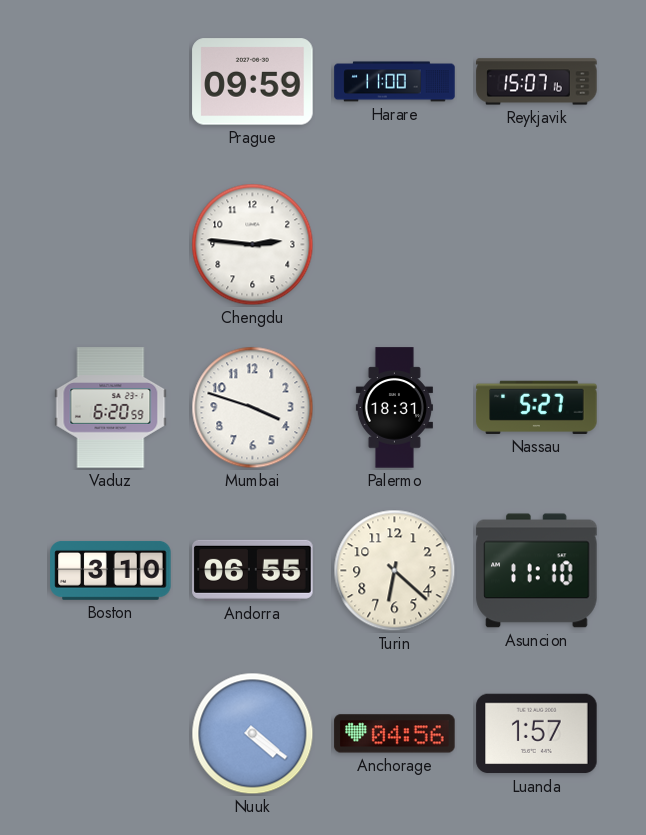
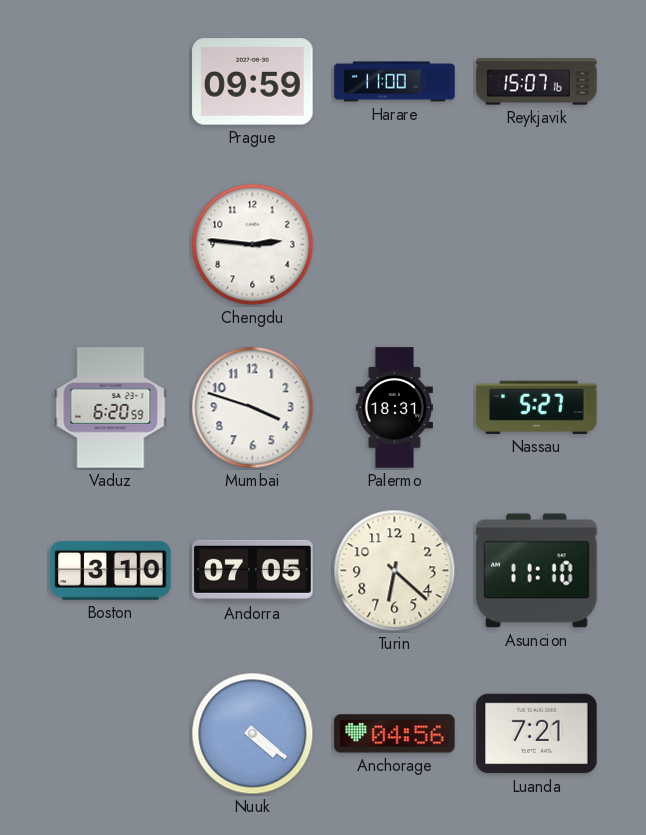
Andorra: 06:55 -> 07:05 (253, 570)
Luanda: 1:57 -> 7:21 (537, 734)
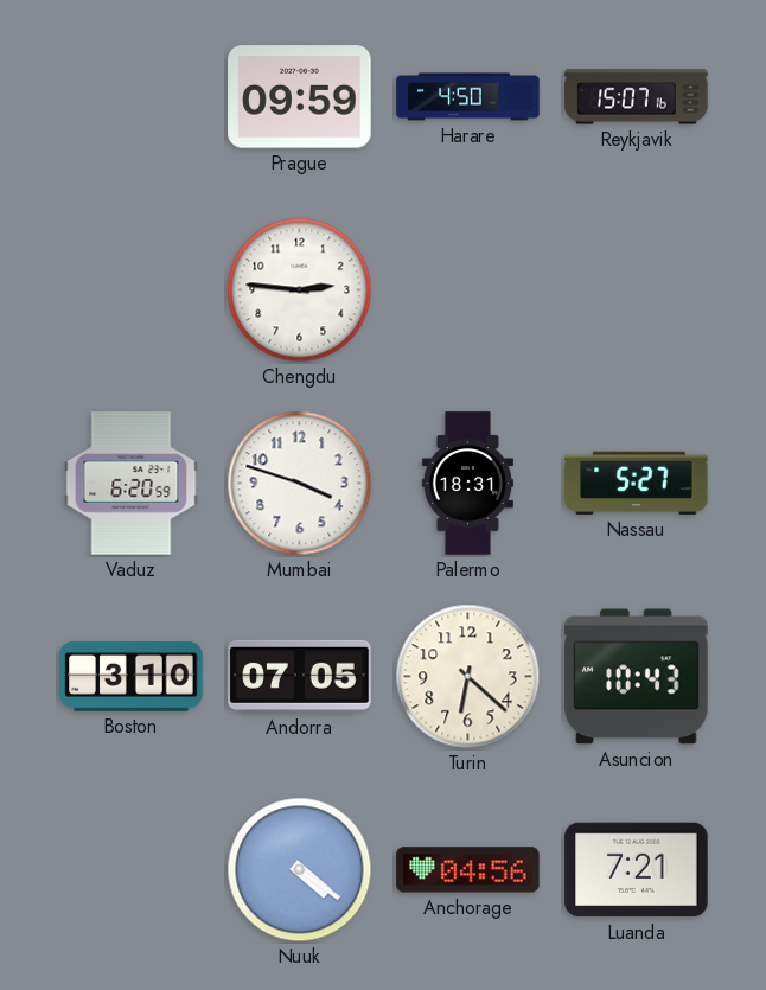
Harare: 11:00 -> 4:50 (468, 97)
Asuncion: 11:10 -> 10:43 (637, 677)
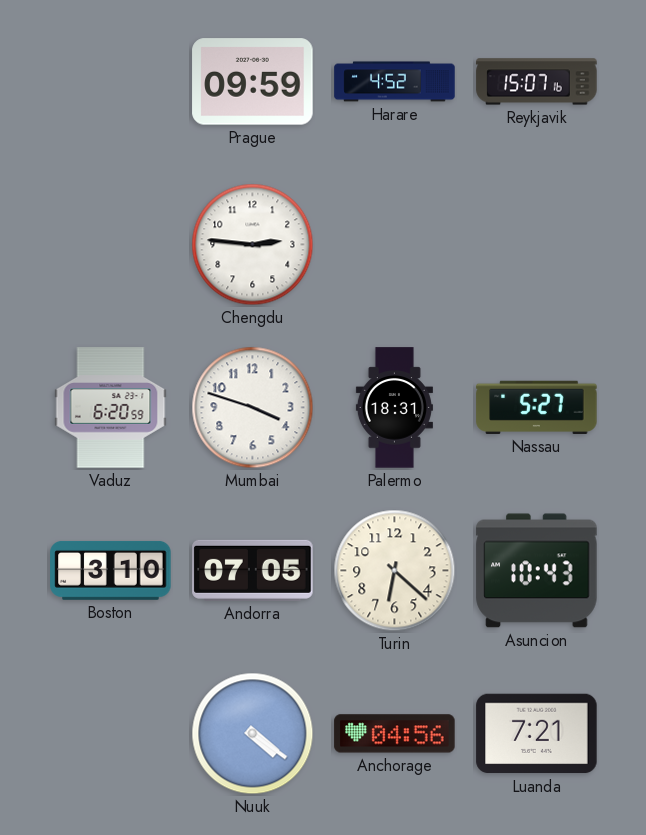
Harare: 4:50 -> 4:52 (395, 82)
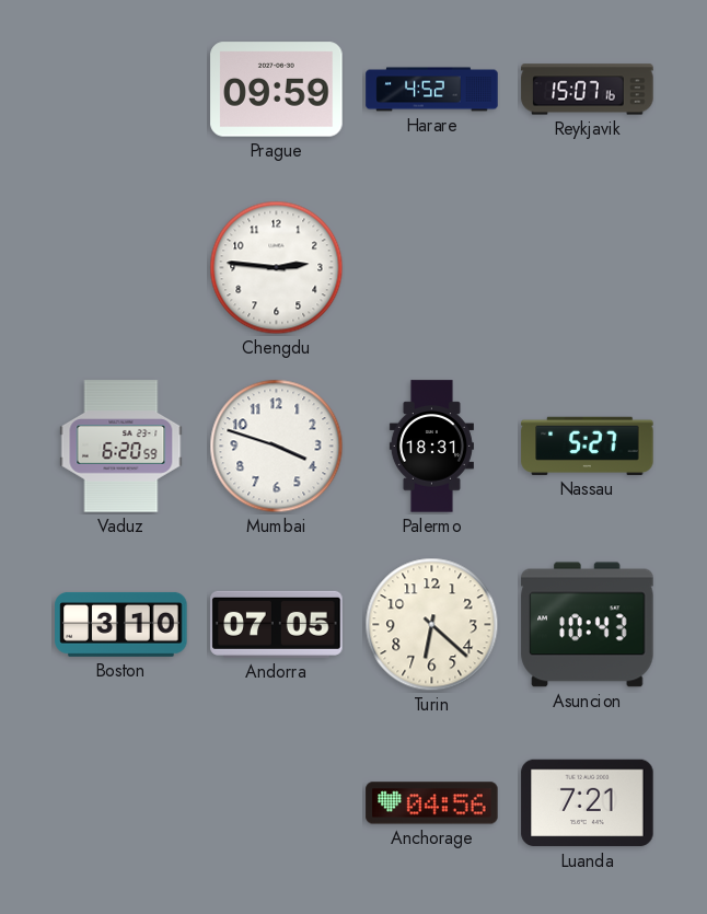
Nuuk: 4:21 -> none (253, 734)
